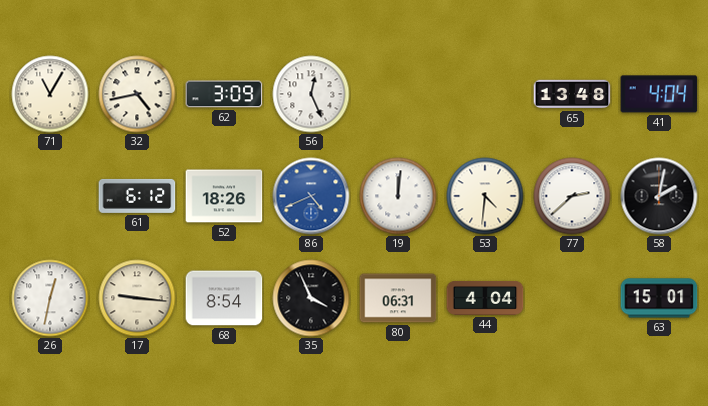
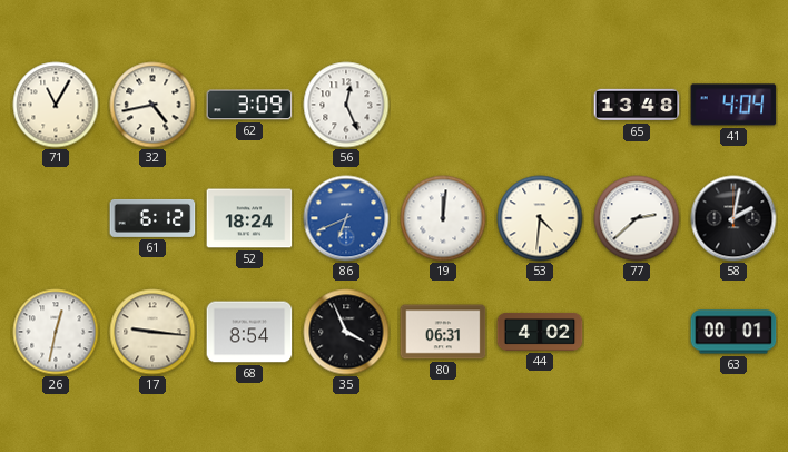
52: 18:26 -> 18:24 (249, 218)
86: 4:41 -> 6:41 (346, 218)
44: 4:04 -> 4:02 (540, 332)
63: 15:01 -> 00:01 (733, 332)
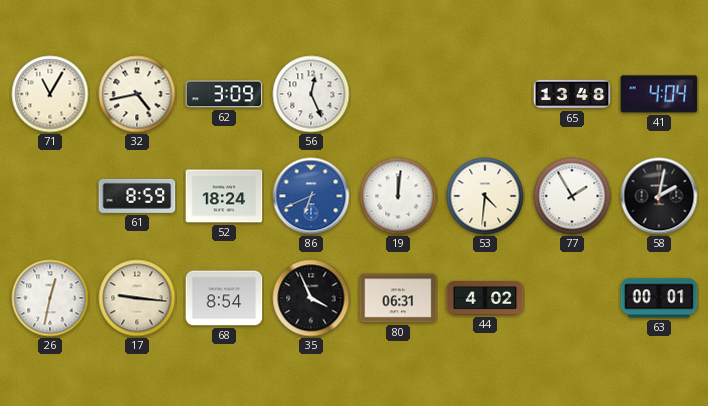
61: 6:12 -> 8:59 (137, 196)
77: 2:38 -> 1:55 (572, 196)
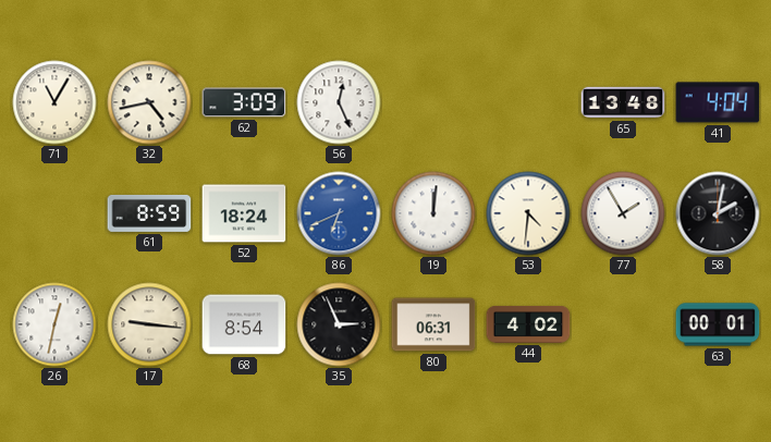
35: 3:56 -> 2:56 (339, 324)
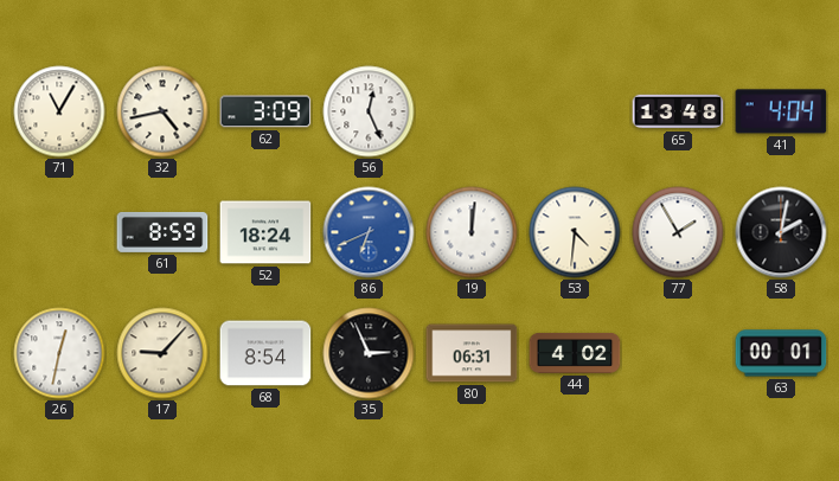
17: 9:16 -> 9:07 (162, 353)
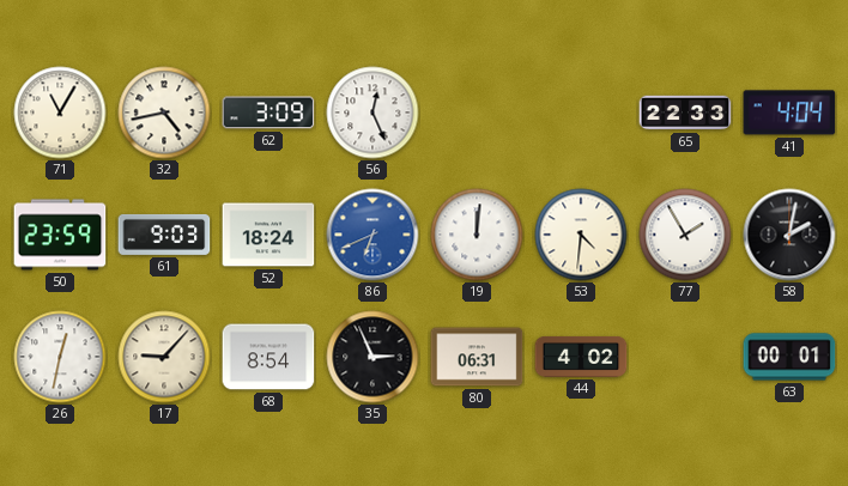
65: 13:48 -> 22:33 (685, 113)
50: none -> 23:59 (60, 235)
61: 8:59 -> 9:03 (164, 235)
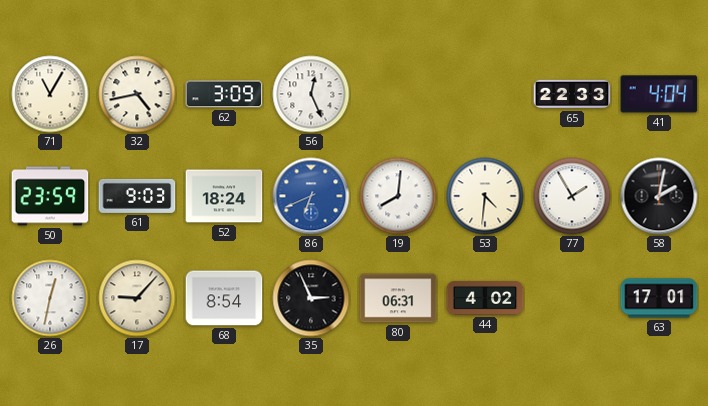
19: 12:01 -> 8:01 (398, 196)
63: 00:01 -> 17:01 (659, 298)
